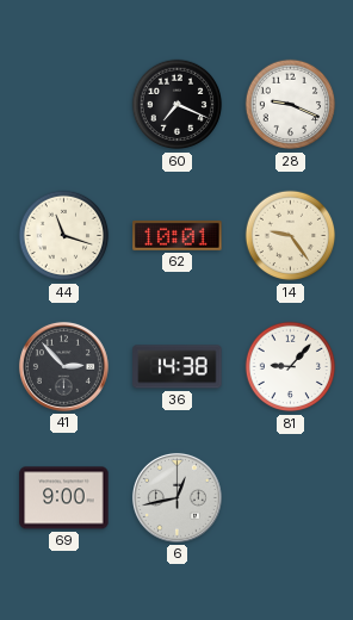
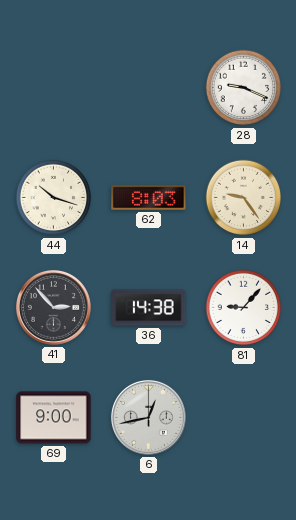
60: 7:19 -> none (178, 105)
44: 11:18 -> 10:18 (54, 198)
62: 10:01 -> 8:03 (149, 197)
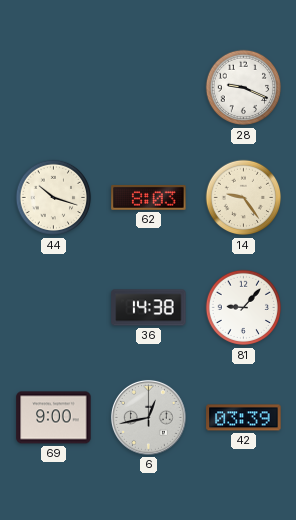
41: 2:53 -> none (53, 307)
42: none -> 03:39 (244, 418)
